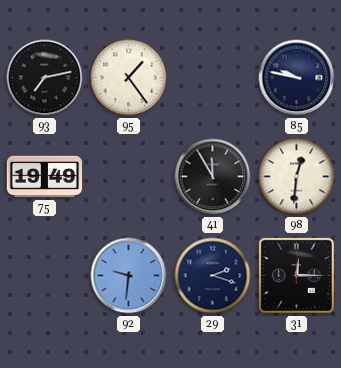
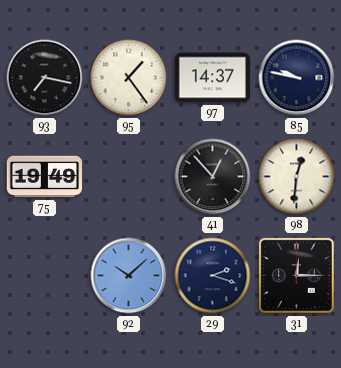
93: 7:13 -> 7:17 (45, 78)
97: none -> 14:37 (213, 78)
41: 11:55 -> 12:53 (213, 177)
92: 9:31 -> 10:08 (129, 276)
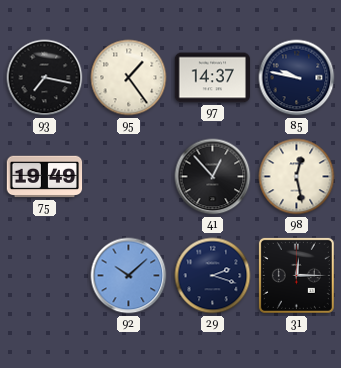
98: 12:31 -> 12:28 (297, 177)
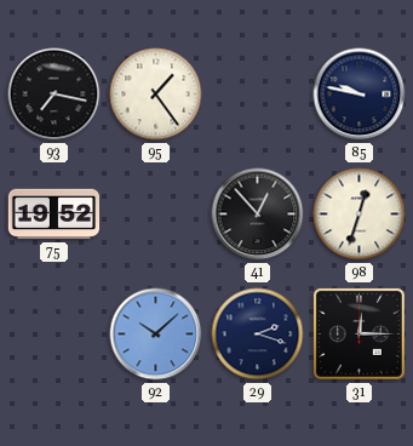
97: 14:37 -> none (213, 78)
75: 19:49 -> 19:52 (55, 215)
98: 12:28 -> 12:33 (360, 215)
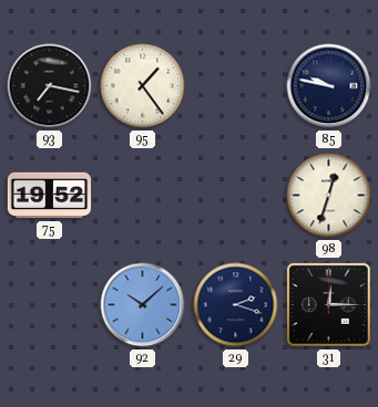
41: 12:53 -> none (258, 215)
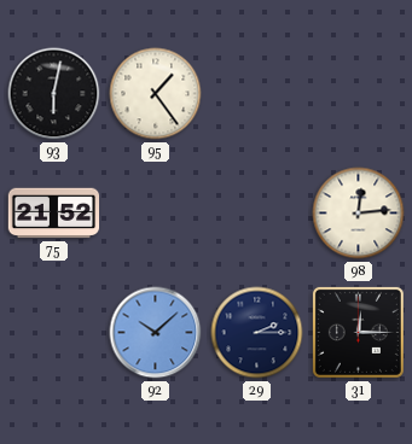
93: 7:17 -> 6:02 (54, 94)
85: 9:47 -> none (329, 86)
75: 19:52 -> 21:52 (54, 214)
98: 12:33 -> 12:14 (359, 214)
29: 2:18 -> 2:15 (257, 333)
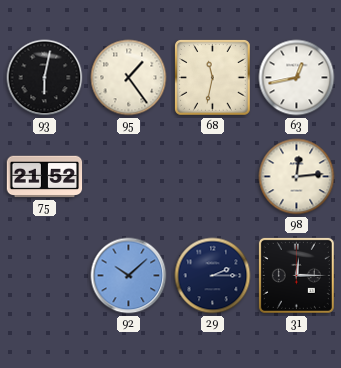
68: none -> 11:32 (212, 77)
63: none -> 12:43 (297, 78)
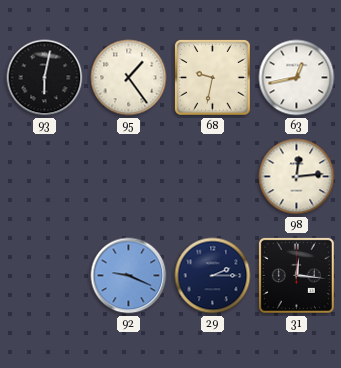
68: 11:32 -> 9:32 (212, 77)
75: 21:52 -> none (45, 177)
92: 10:08 -> 9:19 (129, 276)
31: 12:15 -> 12:16 (296, 275)
